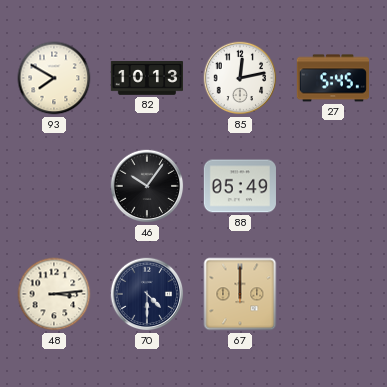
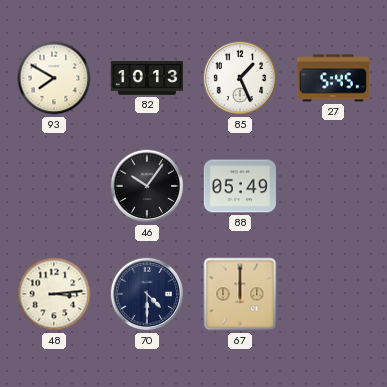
85: 12:13 -> 1:26 (240, 78)
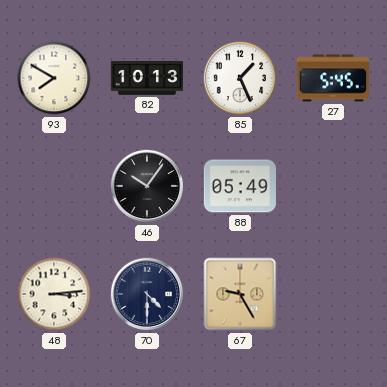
67: 12:00 -> 9:25 (240, 294)
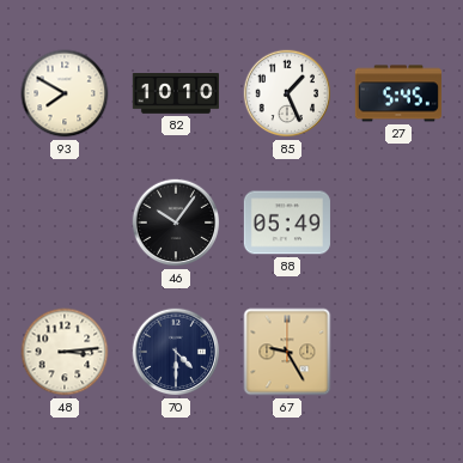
82: 10:13 -> 10:10 (175, 93)
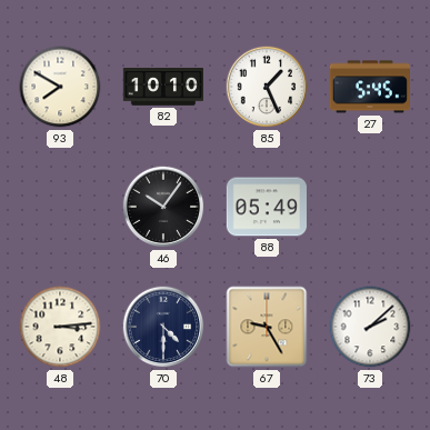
73: none -> 2:08 (370, 327)
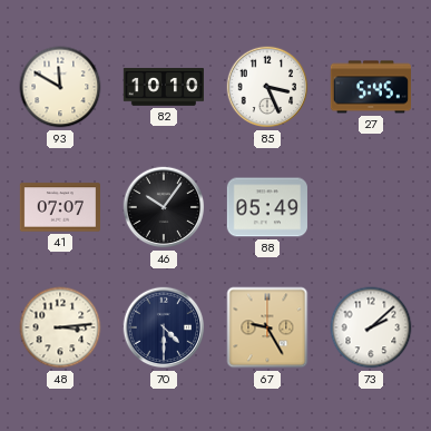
93: 7:50 -> 11:50 (60, 87)
85: 1:26 -> 3:26 (267, 87)
41: none -> 07:07 (59, 207)
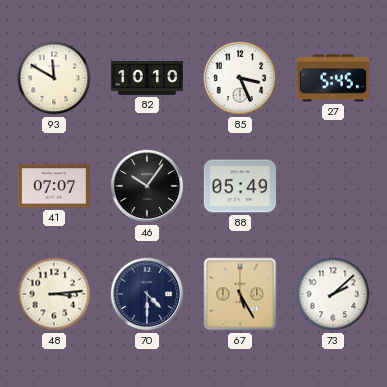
67: 9:25 -> 5:25 (240, 294)
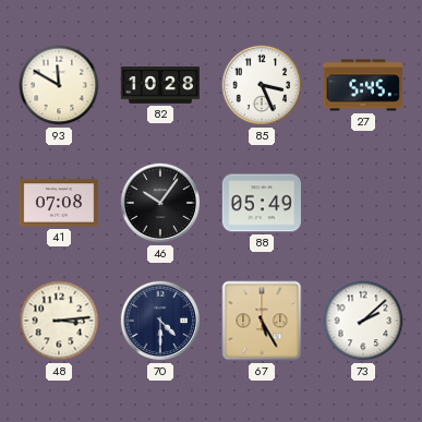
82: 10:10 -> 10:28 (159, 85)
41: 07:07 -> 07:08 (58, 203)
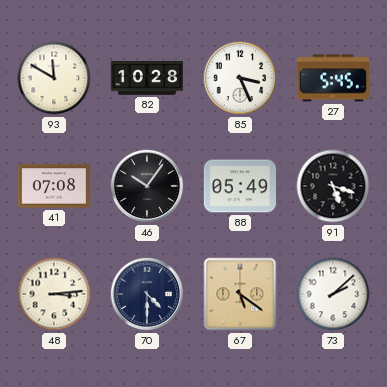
91: none -> 5:18 (333, 186)
67: 5:25 -> 5:21 (240, 294)
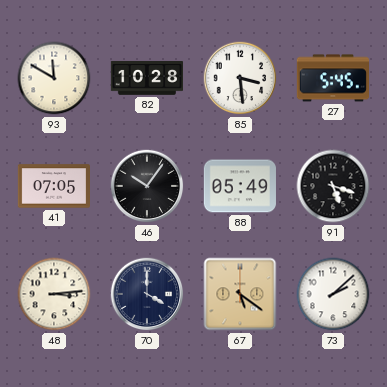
85: 3:26 -> 3:29 (240, 78)
41: 07:08 -> 07:05 (53, 186)
70: 4:30 -> 4:00 (147, 294)
